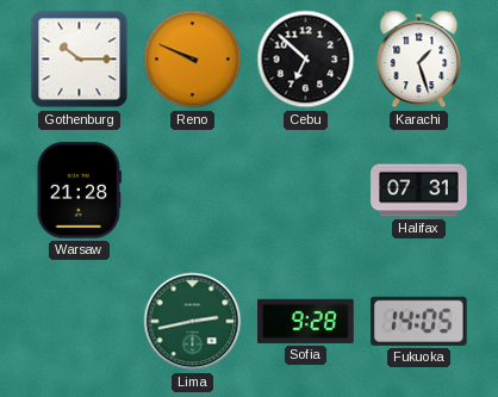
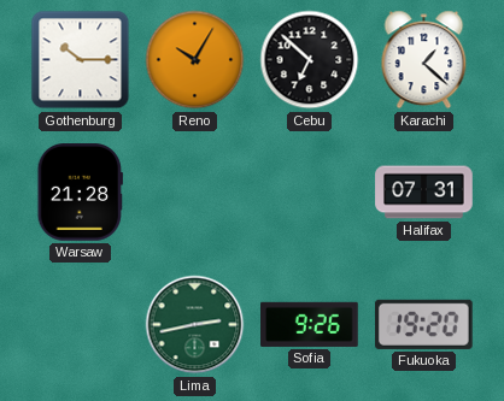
Reno: 9:49 -> 10:05 (195, 60)
Karachi: 1:27 -> 1:22 (424, 60)
Sofia: 9:28 -> 9:26 (310, 324)
Fukuoka: 14:05 -> 19:20 (424, 324)
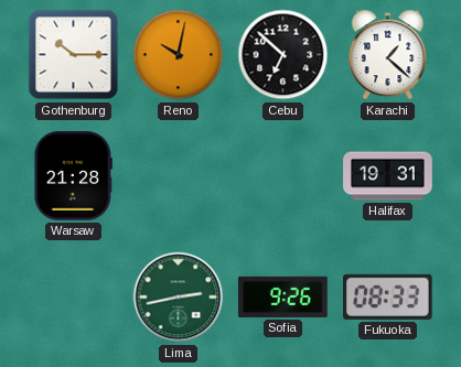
Reno: 10:05 -> 10:02 (179, 55)
Halifax: 07:31 -> 19:31 (388, 176)
Fukuoka: 19:20 -> 08:33 (388, 296)
